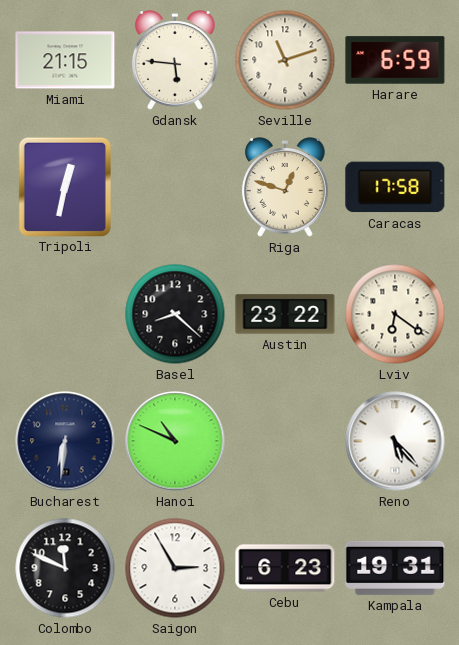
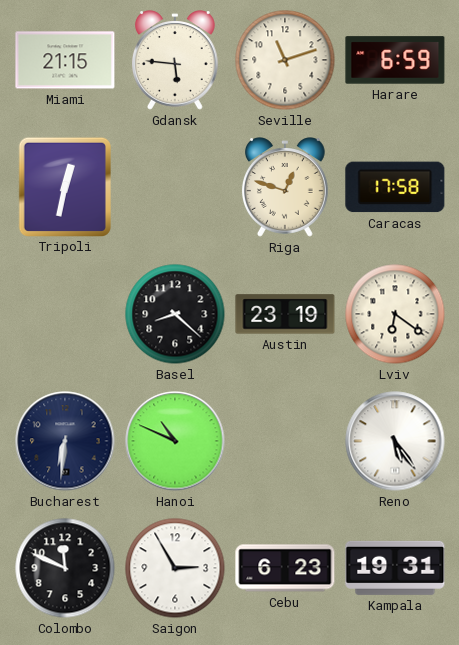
Austin: 23:22 -> 23:19 (285, 314)
Reno: 5:23 -> 5:24 (395, 441)
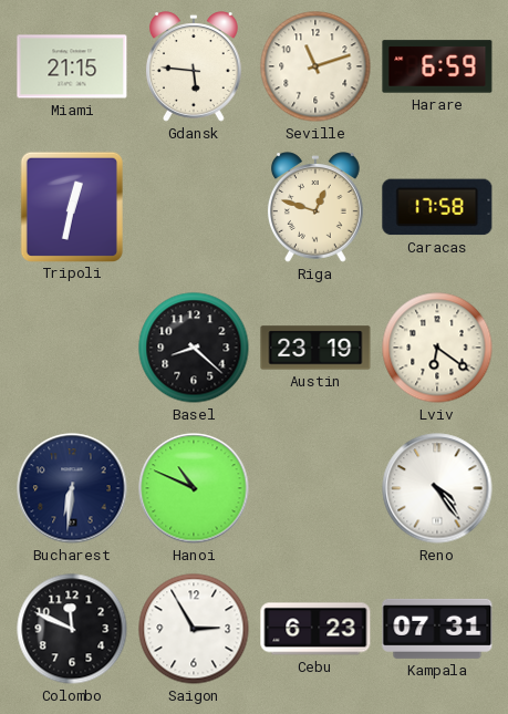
Reno: 5:24 -> 4:24 (437, 488)
Kampala: 19:31 -> 07:31 (437, 629)
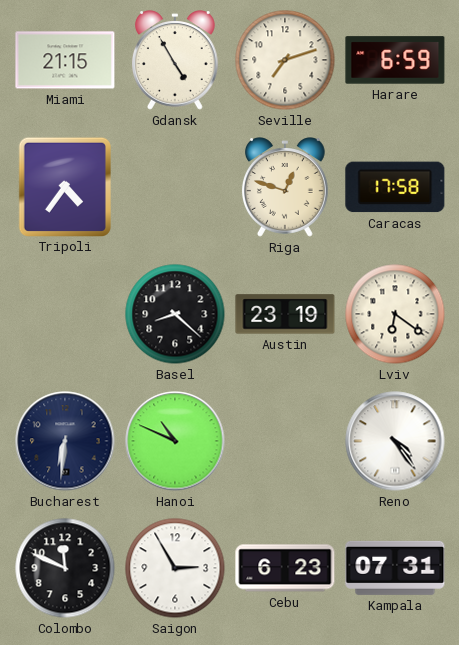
Gdansk: 5:46 -> 4:55 (175, 60)
Seville: 11:12 -> 7:12 (285, 60)
Tripoli: 12:32 -> 4:36 (64, 186)
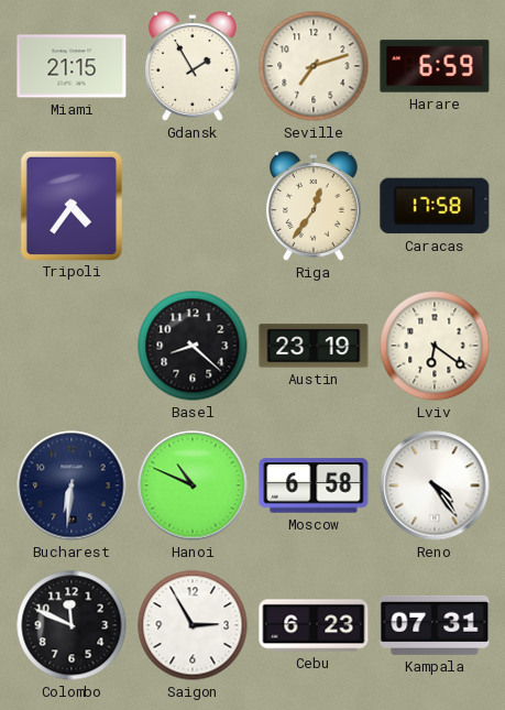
Gdansk: 4:55 -> 1:55 (193, 66)
Riga: 12:48 -> 12:36 (314, 206)
Moscow: none -> 6:58 (314, 485)
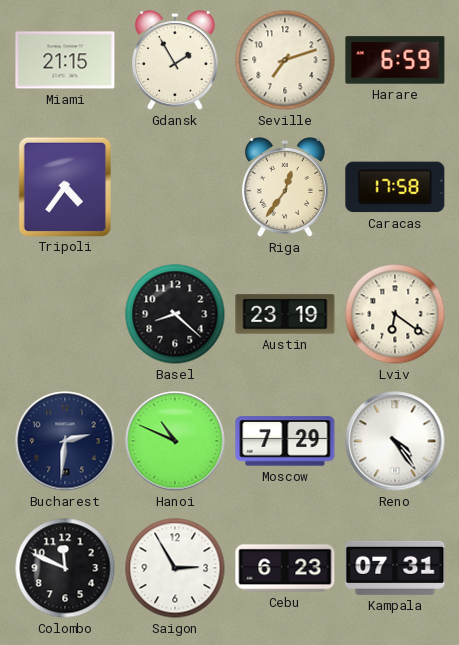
Bucharest: 6:31 -> 2:31 (65, 441)
Moscow: 6:58 -> 7:29 (285, 441)
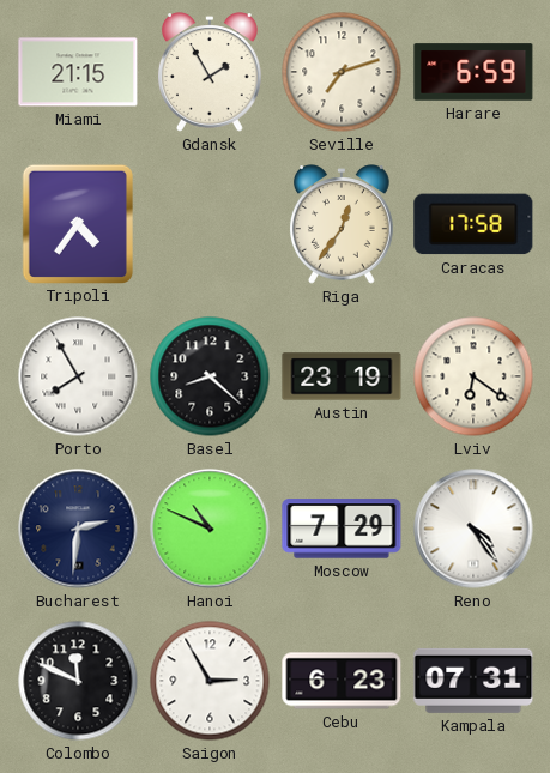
Porto: none -> 7:55 (78, 376)
